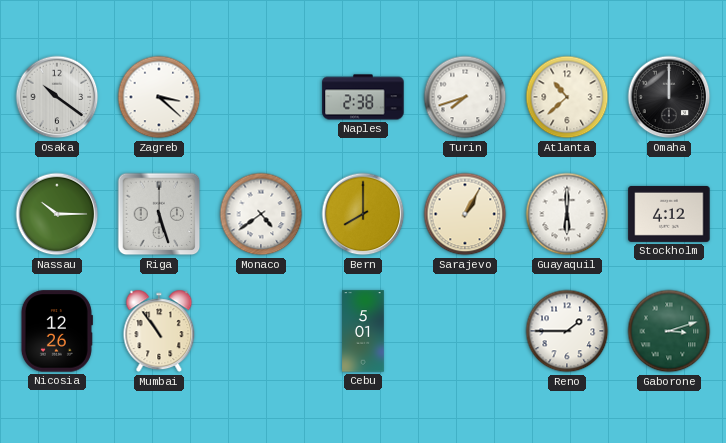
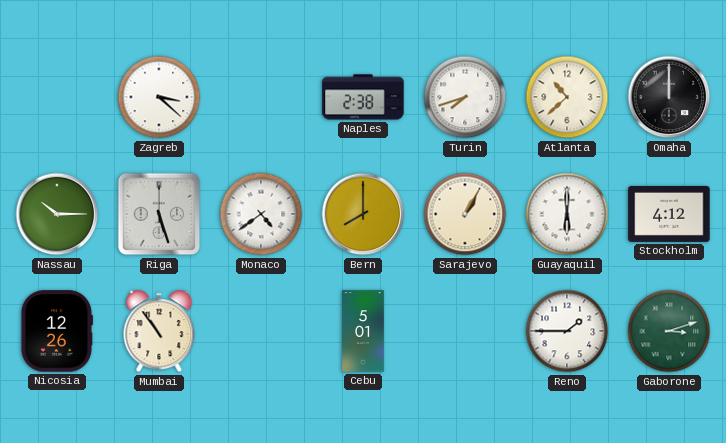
Osaka: 10:21 -> none (57, 97)
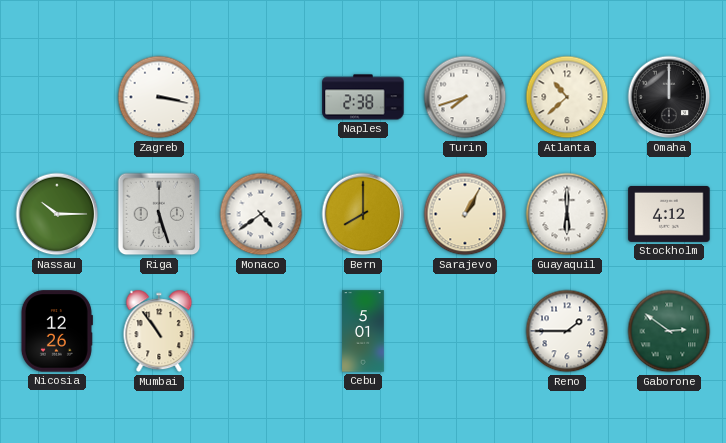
Zagreb: 3:22 -> 3:17 (159, 97)
Gaborone: 3:12 -> 2:51 (669, 331)
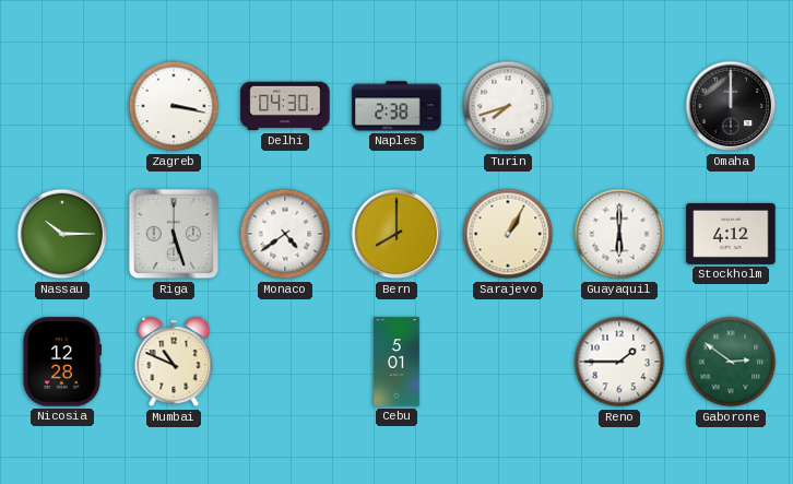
Delhi: none -> 04:30 (285, 106)
Atlanta: 10:38 -> none (567, 97)
Nicosia: 12:26 -> 12:28 (61, 362)
Mumbai: 10:54 -> 10:49 (174, 362)
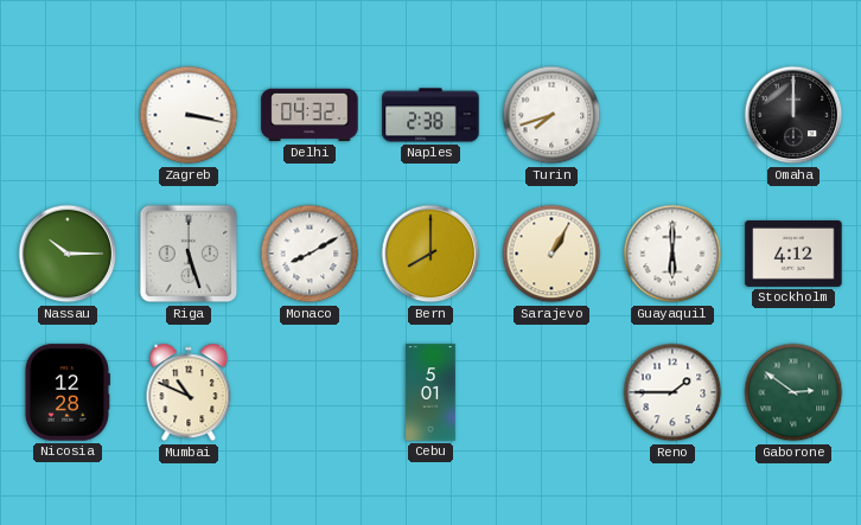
Delhi: 04:30 -> 04:32 (310, 115)
Monaco: 4:39 -> 8:10 (310, 254)
